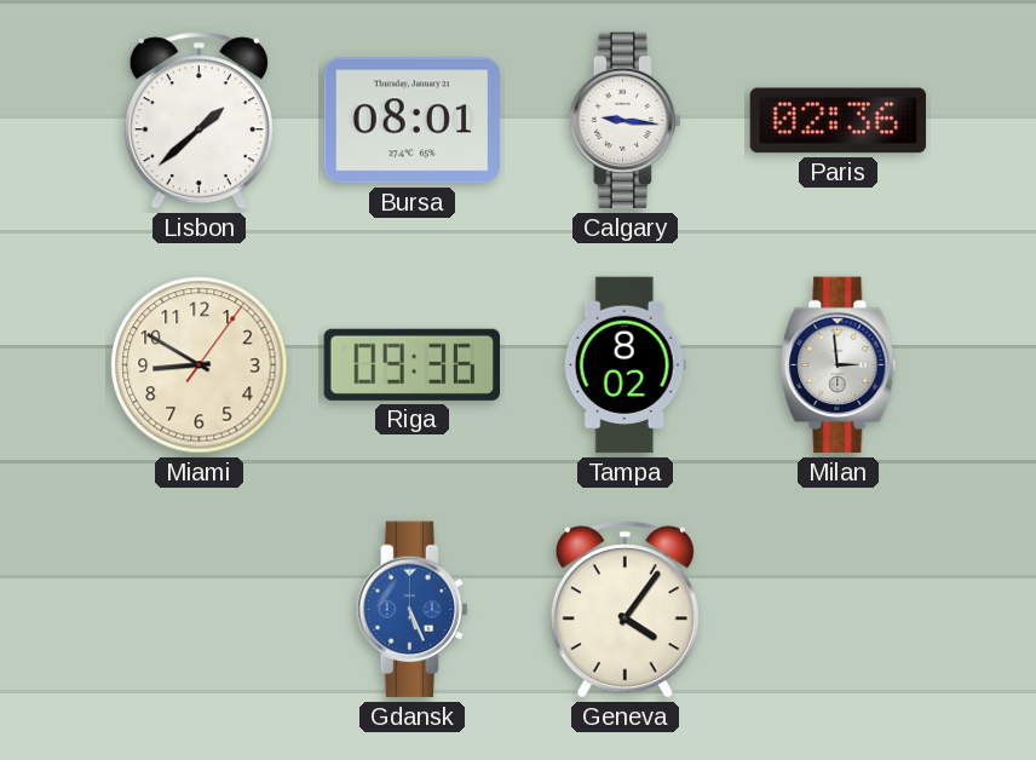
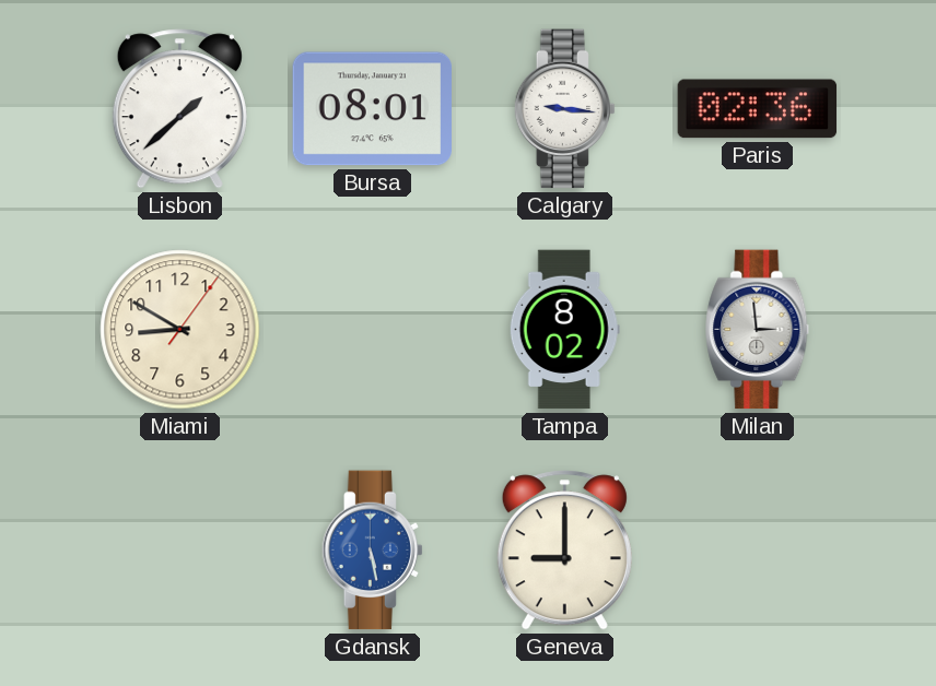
Riga: 09:36 -> none (411, 364)
Gdansk: 5:26 -> 5:28 (372, 551)
Geneva: 4:06 -> 9:00 (564, 551)
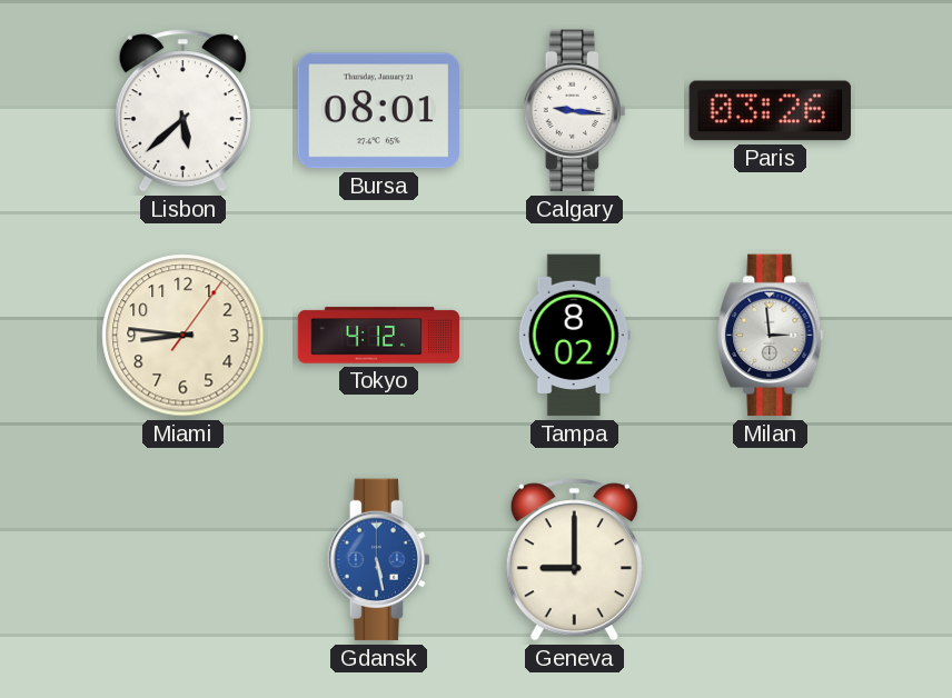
Lisbon: 1:38 -> 5:38 (182, 111)
Paris: 02:36 -> 03:26 (771, 111)
Miami: 8:50 -> 8:46 (184, 336)
Tokyo: none -> 4:12 (379, 336)
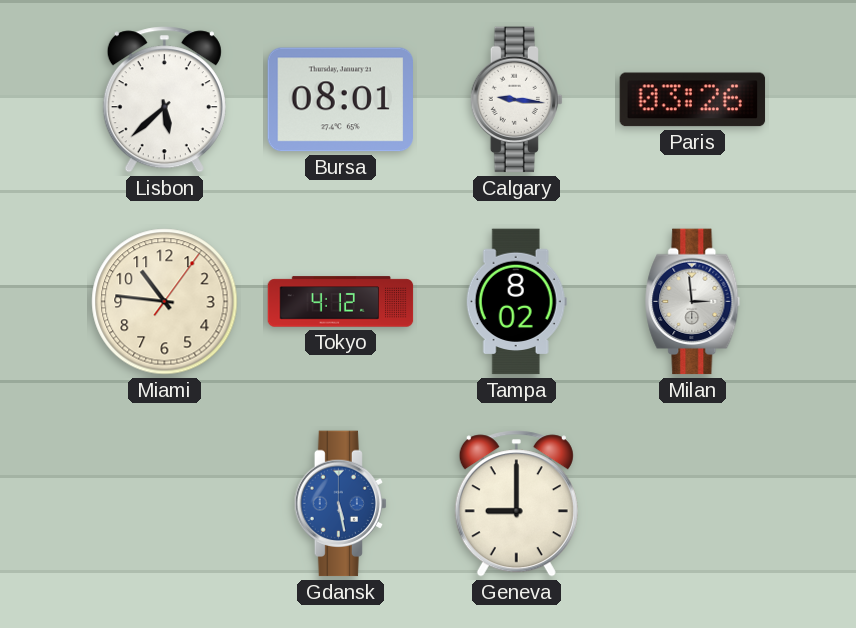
Miami: 8:46 -> 10:46 (165, 302)
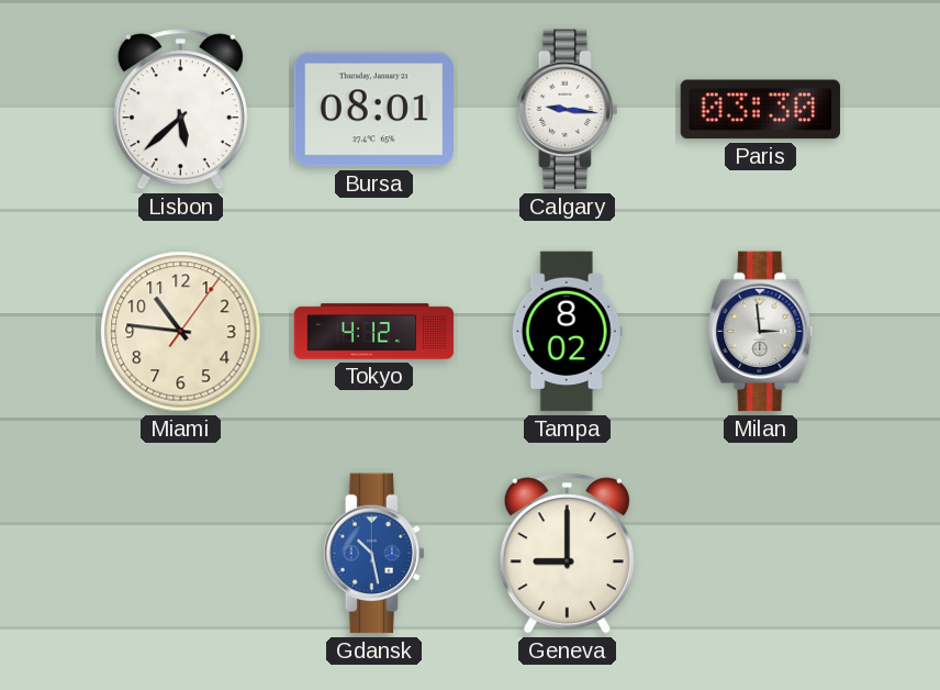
Paris: 03:26 -> 03:30 (761, 110)
Gdansk: 5:28 -> 10:28 (373, 554)
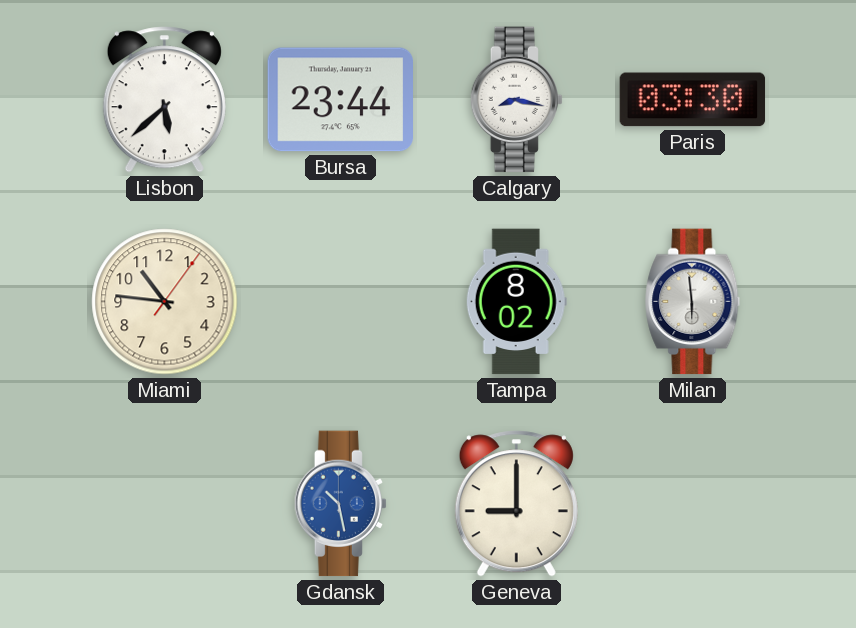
Bursa: 08:01 -> 23:44 (341, 100)
Calgary: 9:16 -> 8:17 (516, 100)
Tokyo: 4:12 -> none (374, 332)
Milan: 2:59 -> 5:59 (693, 302)
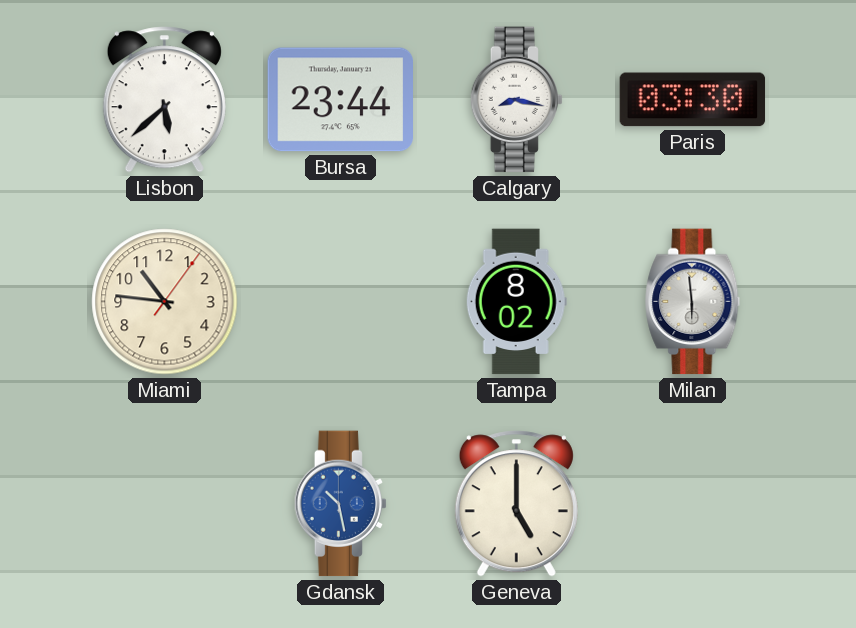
Geneva: 9:00 -> 5:00 (516, 504)
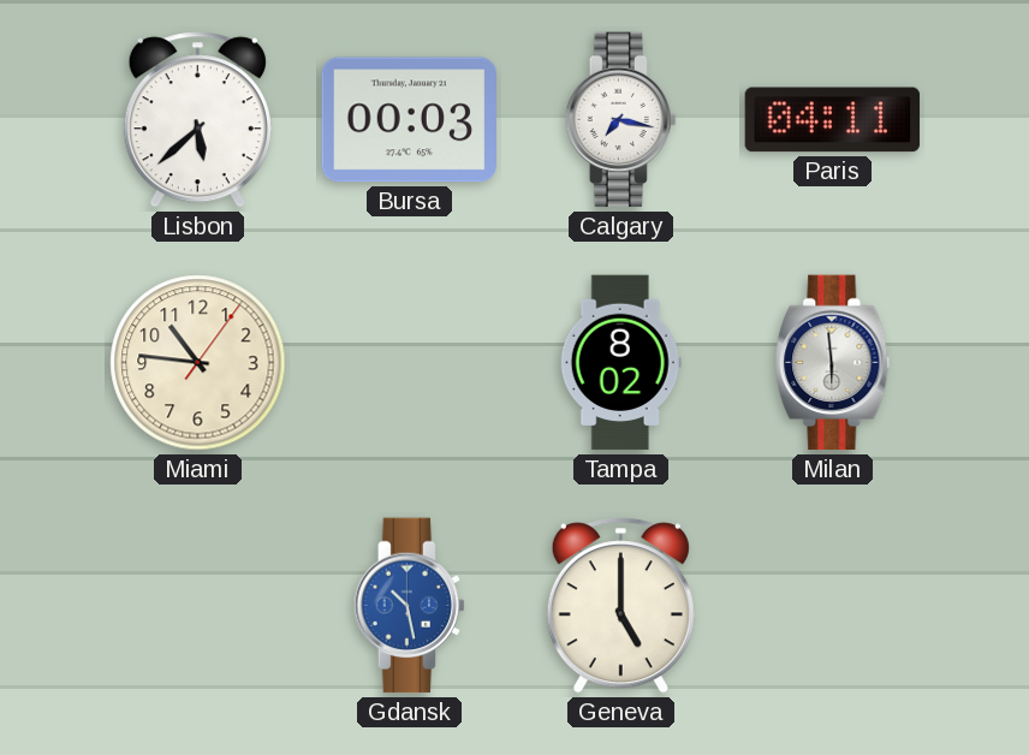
Bursa: 23:44 -> 00:03 (410, 120)
Calgary: 8:17 -> 7:17 (620, 120)
Paris: 03:30 -> 04:11 (833, 120)
